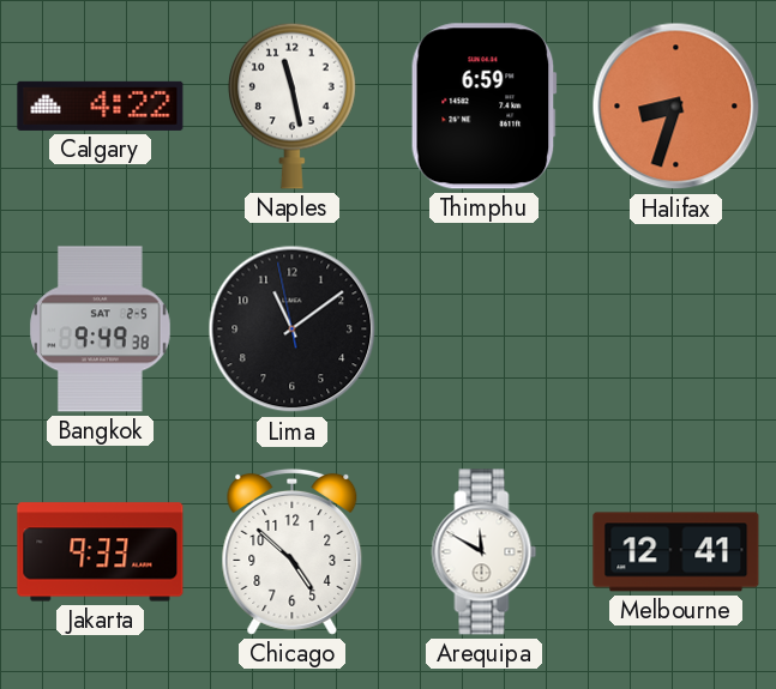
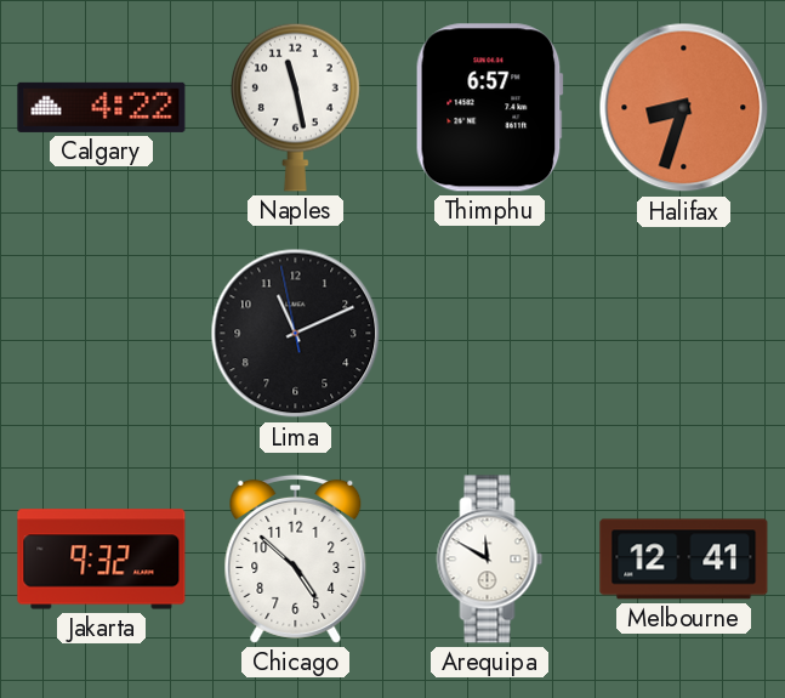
Thimphu: 6:59 -> 6:57 (489, 108)
Bangkok: 9:49 -> none (101, 330)
Lima: 11:08 -> 11:10 (296, 334)
Jakarta: 9:33 -> 9:32 (102, 560)
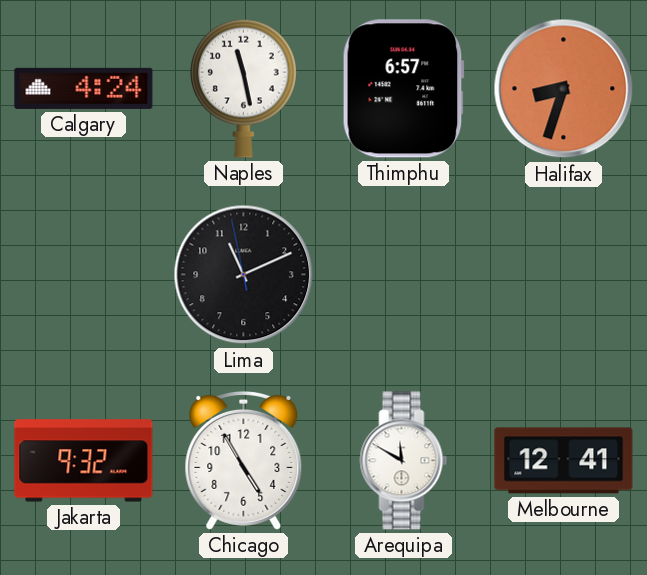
Calgary: 4:22 -> 4:24 (84, 88)
Chicago: 4:52 -> 4:55 (244, 460)
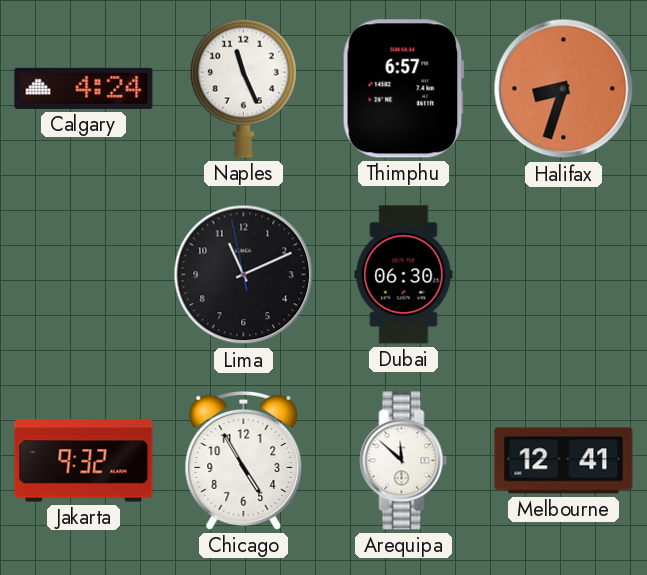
Naples: 11:28 -> 11:26 (244, 88)
Dubai: none -> 06:30 (404, 275)
Arequipa: 11:50 -> 11:52 (404, 461)
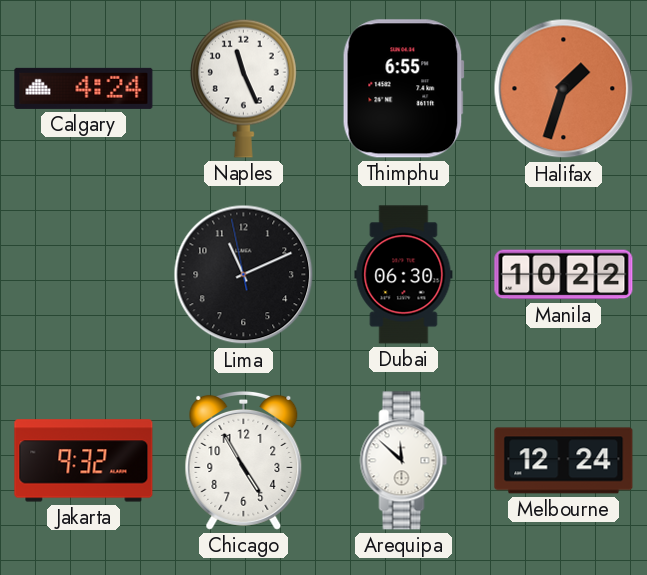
Thimphu: 6:57 -> 6:55 (403, 89)
Halifax: 8:33 -> 1:33 (564, 89)
Manila: none -> 10:22 (564, 275)
Melbourne: 12:41 -> 12:24 (564, 461)
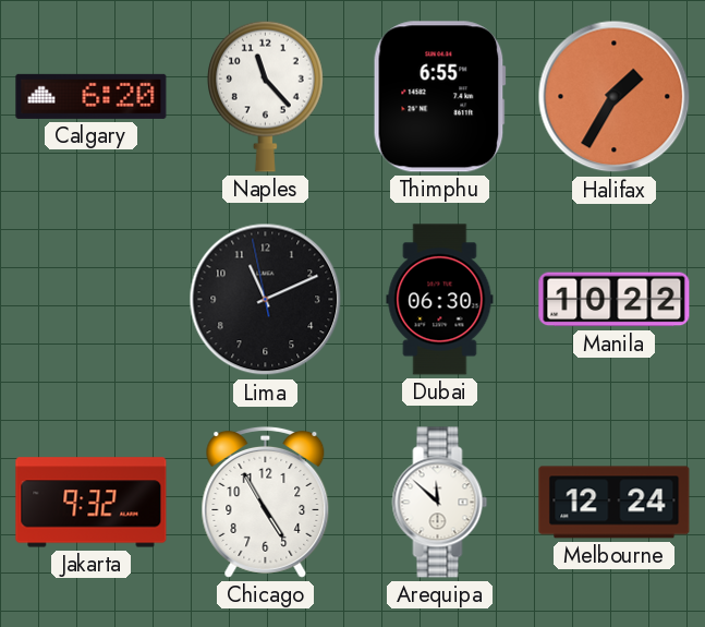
Calgary: 4:24 -> 6:20 (92, 96)
Naples: 11:26 -> 11:23 (266, 96)
Halifax: 1:33 -> 1:35 (615, 97)
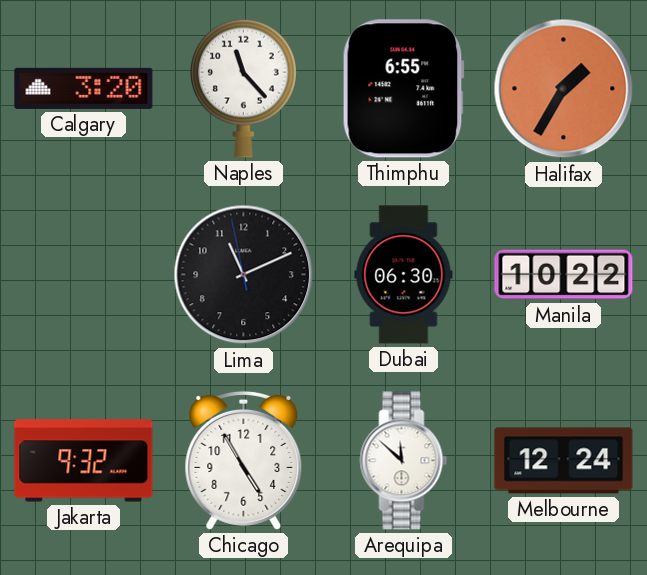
Calgary: 6:20 -> 3:20 (84, 88)
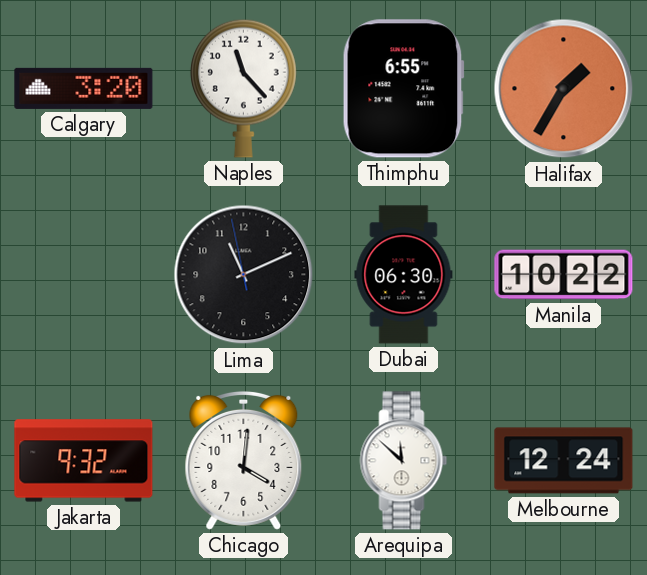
Chicago: 4:55 -> 4:01 (244, 460)
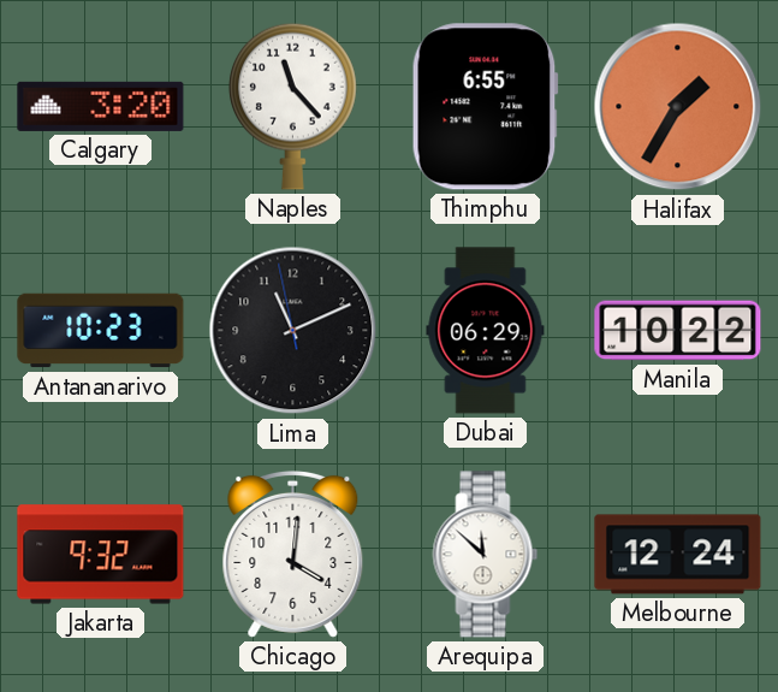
Antananarivo: none -> 10:23 (101, 331)
Dubai: 06:30 -> 06:29 (486, 331)
